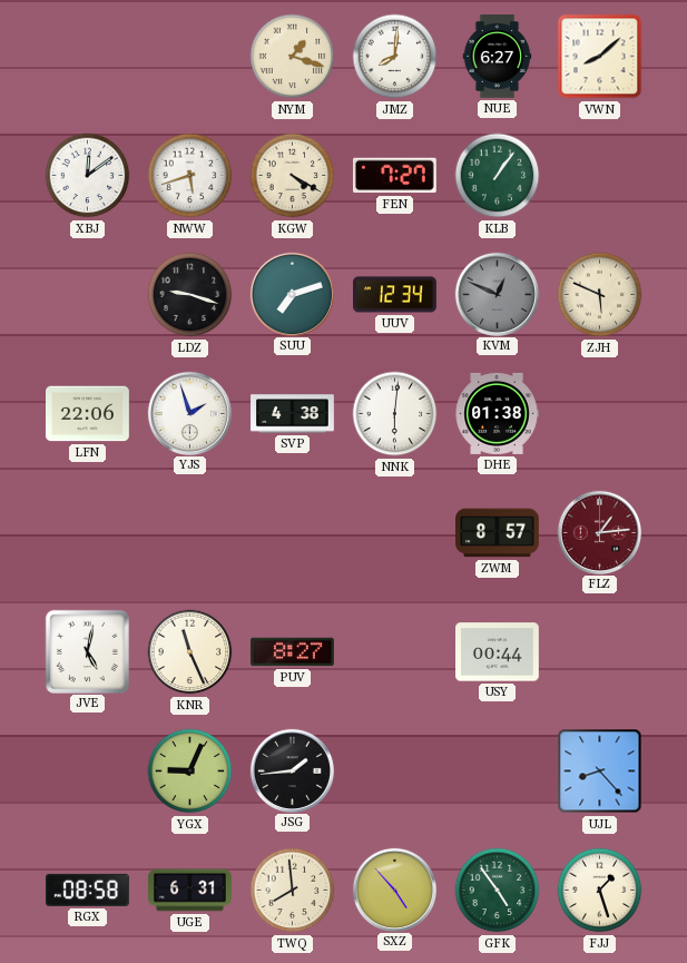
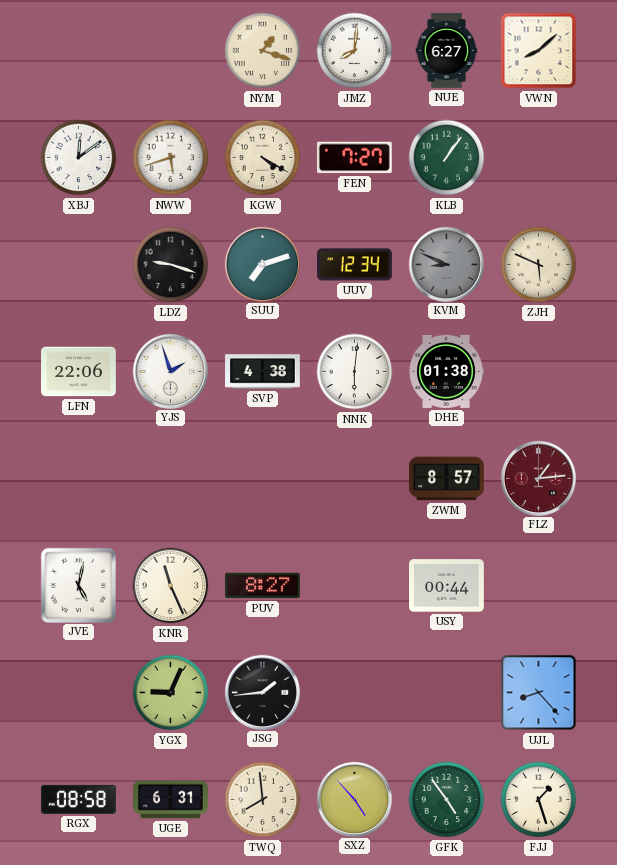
KVM: 12:49 -> 8:49 (446, 264)
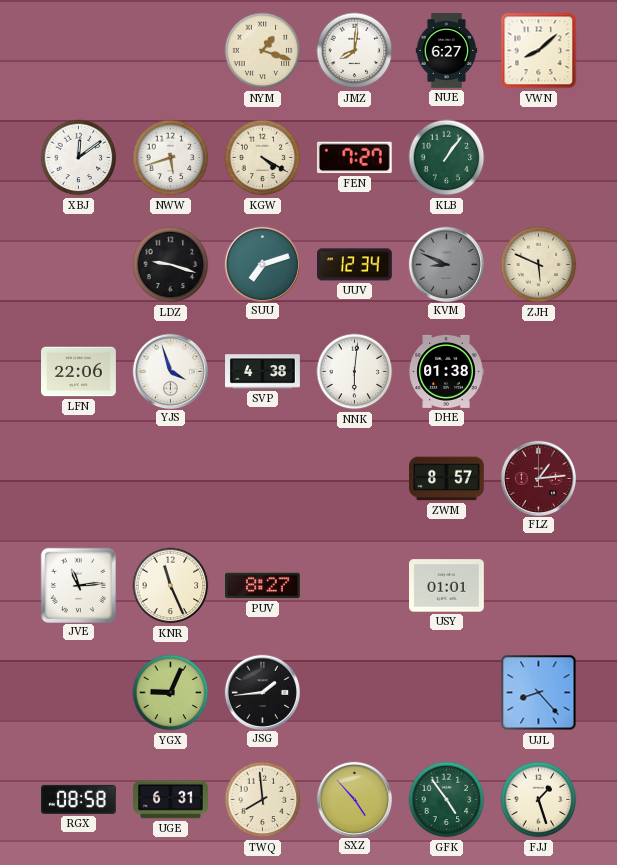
YJS: 1:57 -> 3:57 (170, 371)
JVE: 5:02 -> 11:14 (78, 585)
USY: 00:44 -> 01:01 (447, 586)
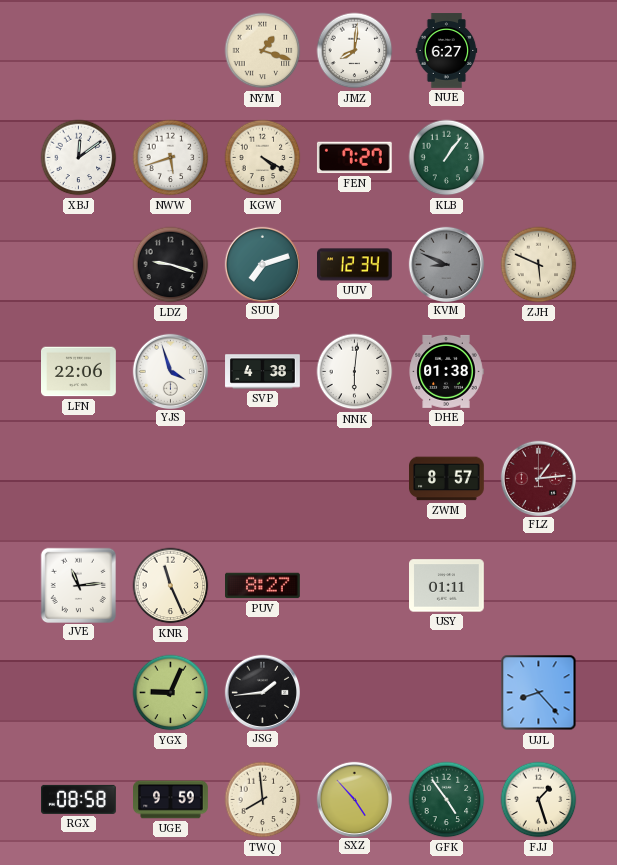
VWN: 8:08 -> none (539, 51)
USY: 01:01 -> 01:11 (447, 586)
UGE: 6:31 -> 9:59 (171, 800)
